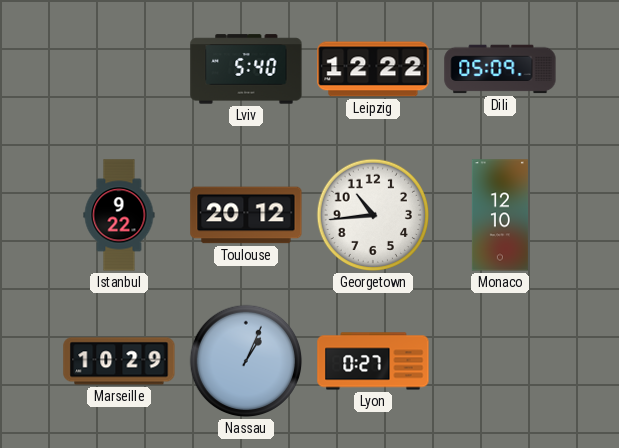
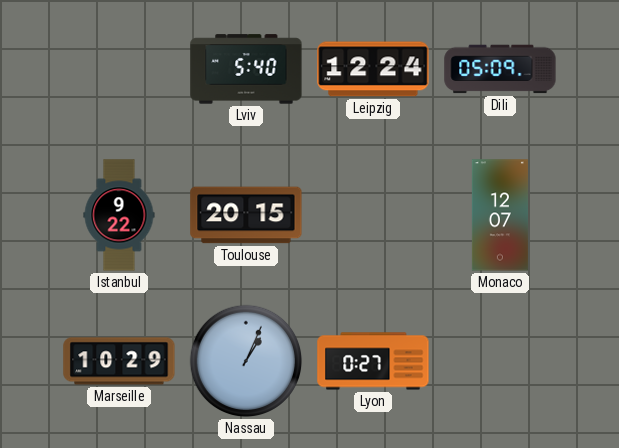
Leipzig: 12:22 -> 12:24 (373, 69)
Toulouse: 20:12 -> 20:15 (246, 215)
Georgetown: 10:44 -> none (373, 215)
Monaco: 12:10 -> 12:07 (500, 215)
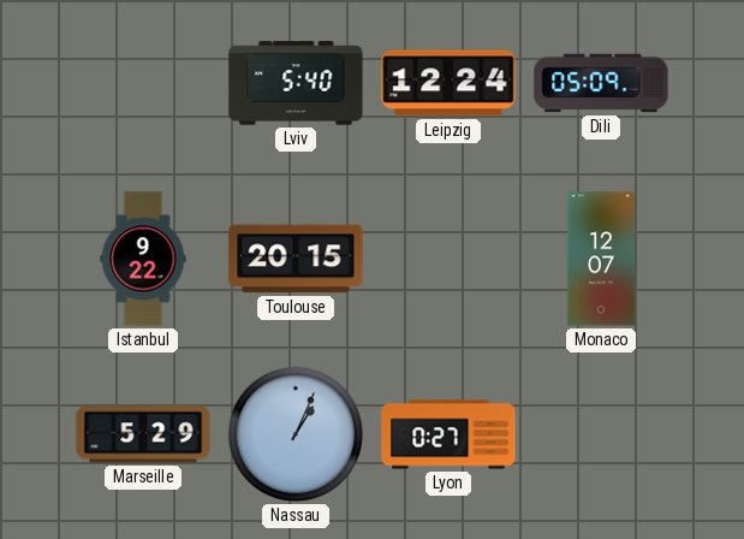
Marseille: 10:29 -> 5:29 (143, 434)
